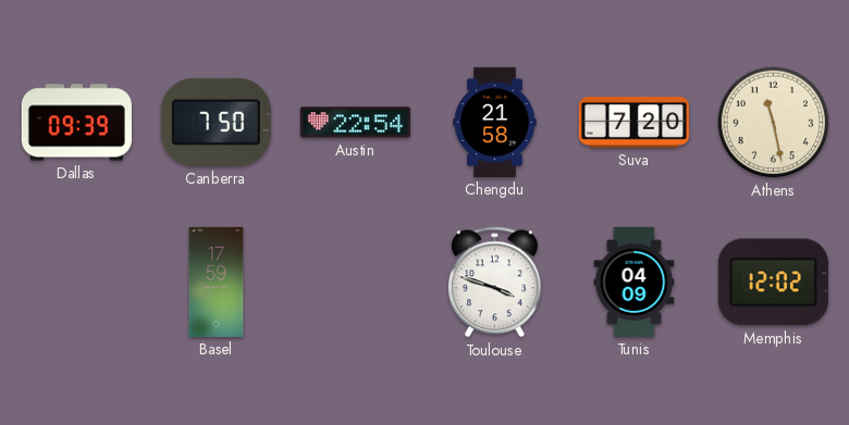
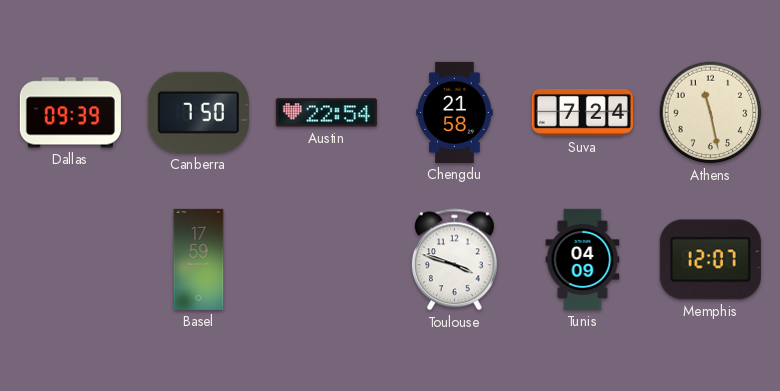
Suva: 7:20 -> 7:24 (582, 112)
Memphis: 12:02 -> 12:07 (710, 260)
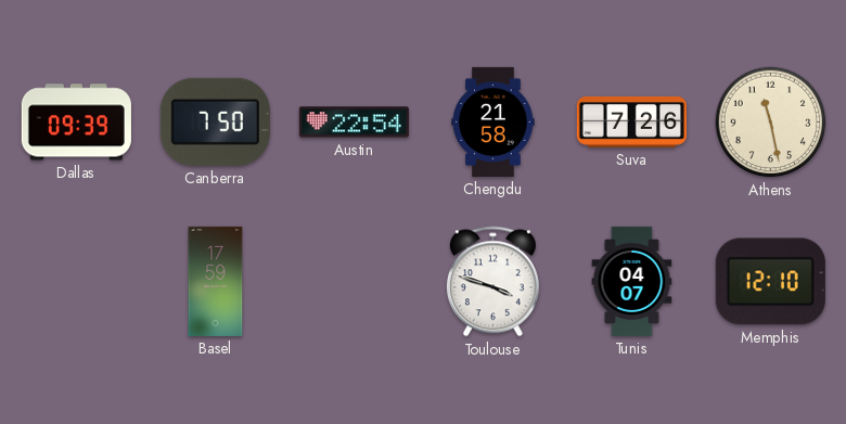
Suva: 7:24 -> 7:26 (631, 121)
Tunis: 04:09 -> 04:07 (632, 281)
Memphis: 12:07 -> 12:10 (770, 282)
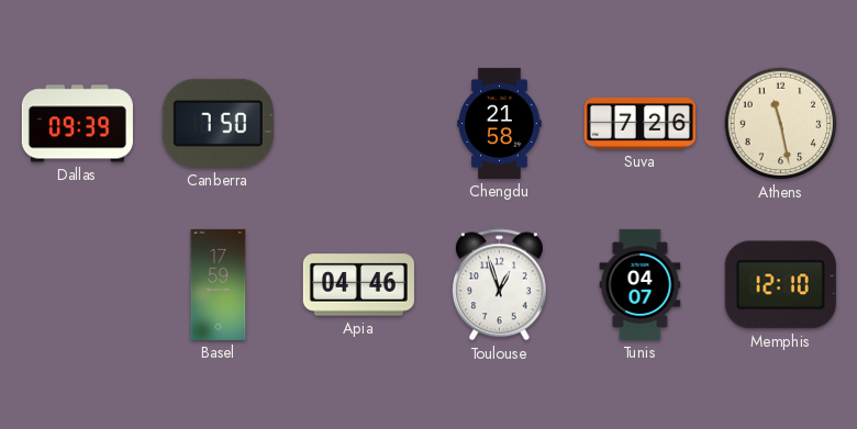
Austin: 22:54 -> none (354, 123)
Apia: none -> 04:46 (358, 285)
Toulouse: 3:48 -> 12:57 (499, 285)
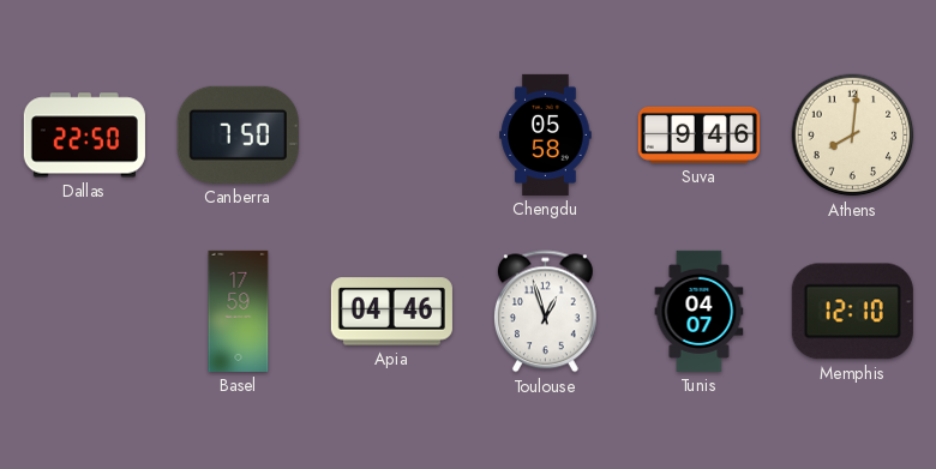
Dallas: 09:39 -> 22:50 (84, 136)
Chengdu: 21:58 -> 05:58 (546, 134)
Suva: 7:26 -> 9:46 (698, 134)
Athens: 11:28 -> 8:01 (853, 136)
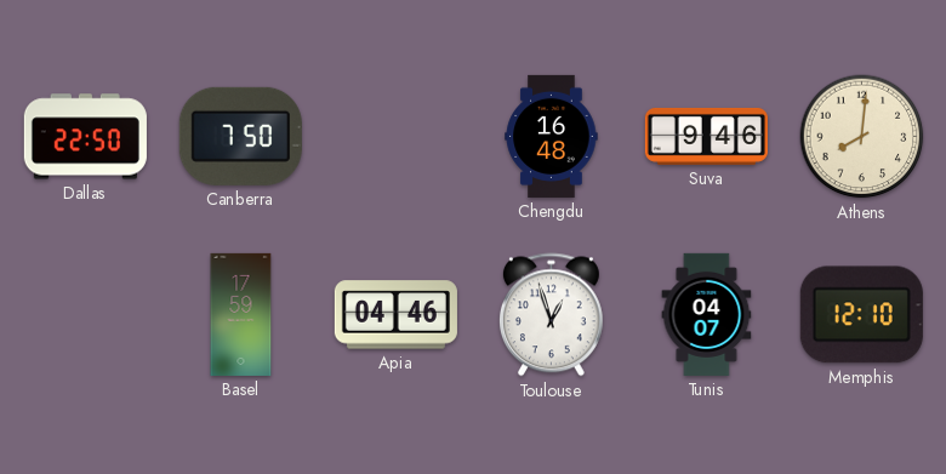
Chengdu: 05:58 -> 16:48 (552, 136)
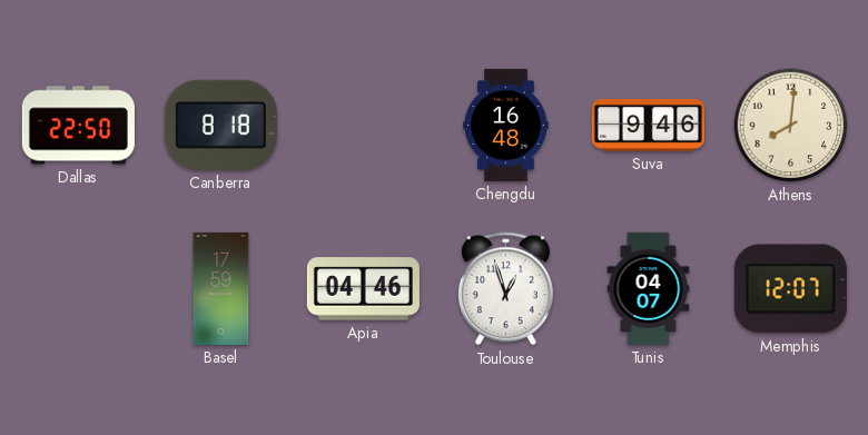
Canberra: 7:50 -> 8:18 (220, 125)
Memphis: 12:10 -> 12:07 (790, 289)
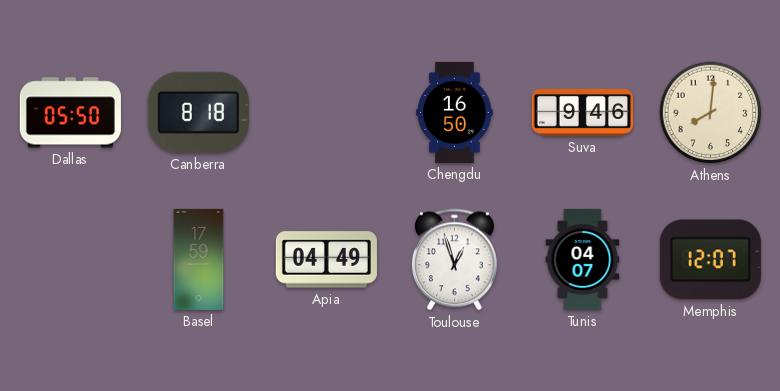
Dallas: 22:50 -> 05:50 (70, 113)
Chengdu: 16:48 -> 16:50 (455, 112)
Apia: 04:46 -> 04:49 (326, 260)
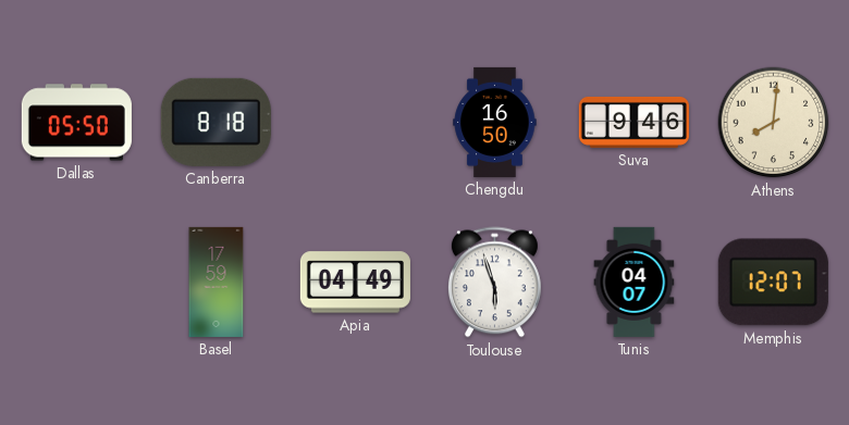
Toulouse: 12:57 -> 5:57 (494, 283)
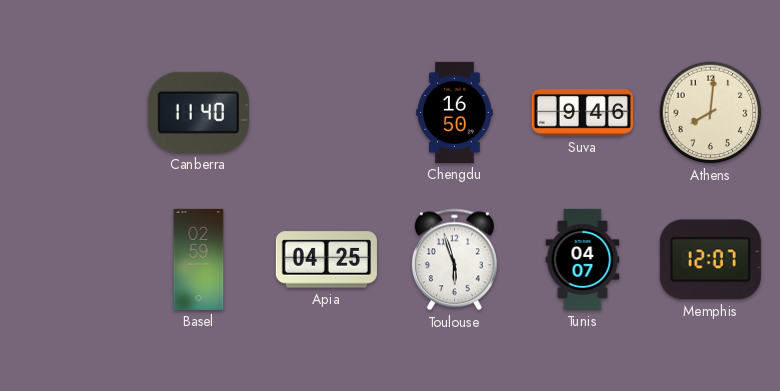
Dallas: 05:50 -> none (76, 123)
Canberra: 8:18 -> 11:40 (198, 112)
Basel: 17:59 -> 02:59 (199, 259)
Apia: 04:49 -> 04:25 (326, 260)
